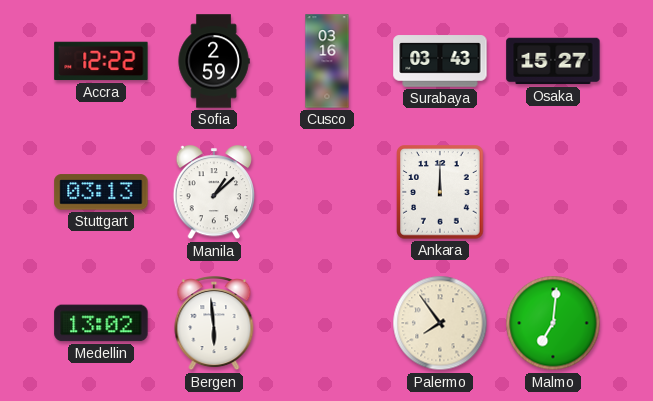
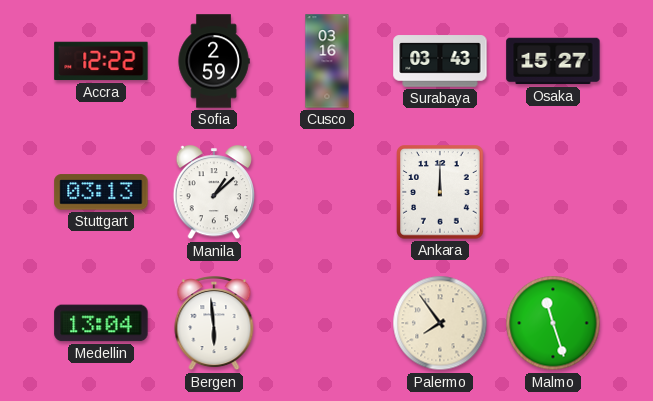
Medellin: 13:02 -> 13:04 (101, 323)
Malmo: 7:01 -> 11:27 (553, 323)
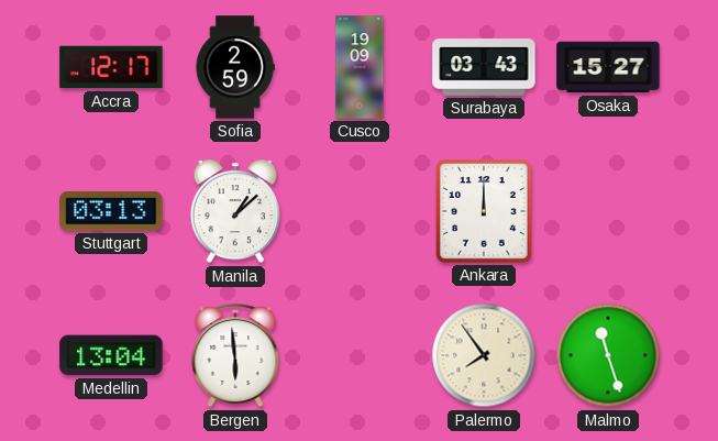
Accra: 12:22 -> 12:17 (111, 67)
Cusco: 03:16 -> 19:09 (360, 67)
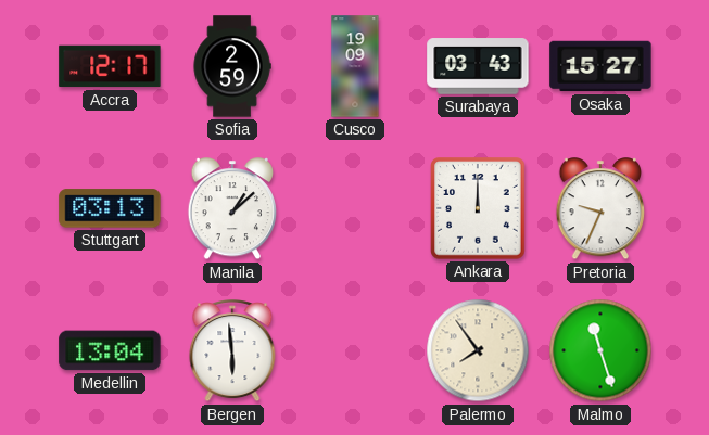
Pretoria: none -> 9:34 (600, 209)
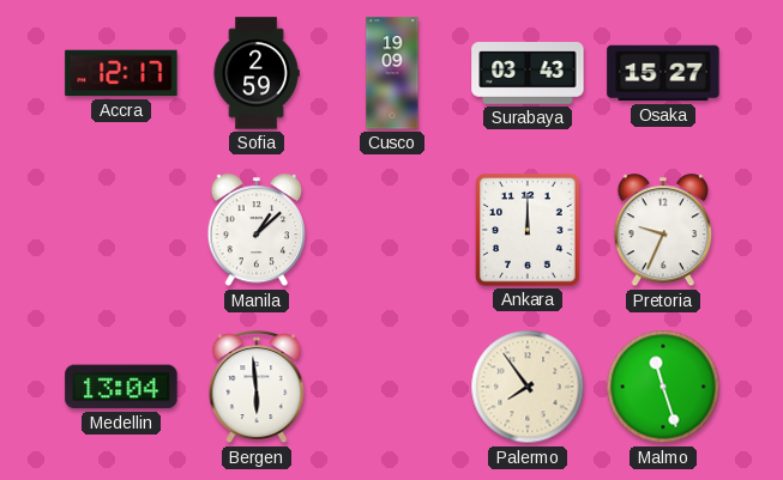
Stuttgart: 03:13 -> none (110, 208)
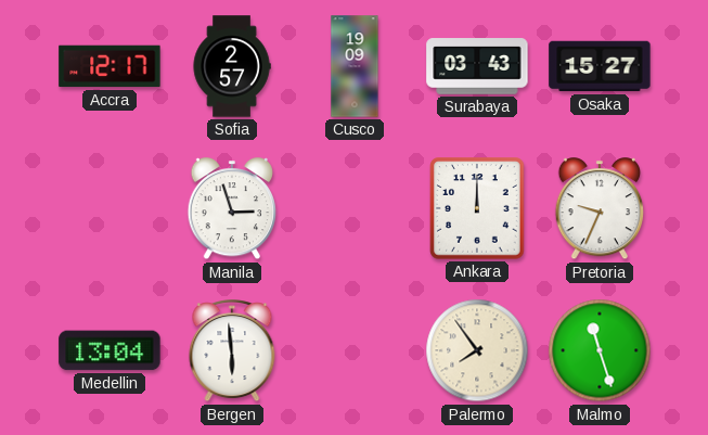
Sofia: 2:59 -> 2:57 (232, 66)
Manila: 1:08 -> 2:57 (232, 209)
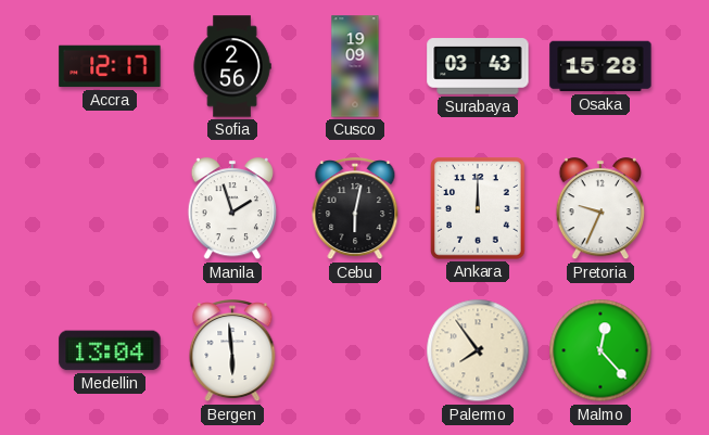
Sofia: 2:57 -> 2:56 (232, 66)
Osaka: 15:27 -> 15:28 (600, 66)
Manila: 2:57 -> 1:57 (232, 209)
Cebu: none -> 6:02 (355, 209)
Malmo: 11:27 -> 12:23 (600, 350)
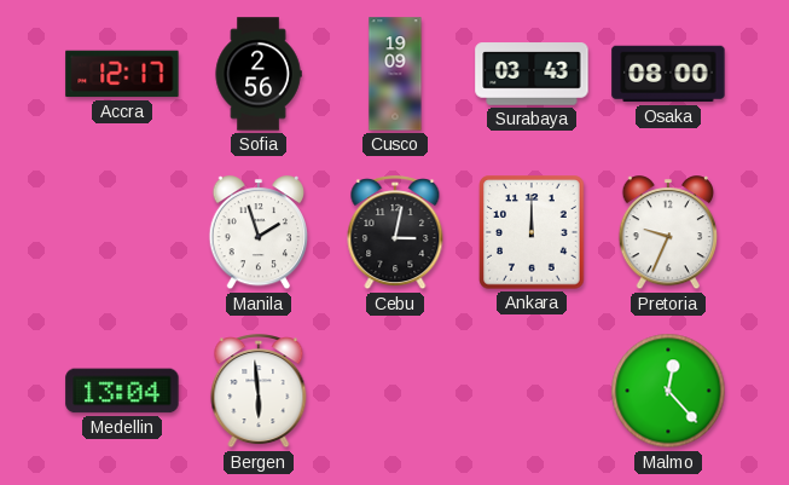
Osaka: 15:28 -> 08:00 (668, 74)
Cebu: 6:02 -> 3:02 (395, 233)
Palermo: 7:54 -> none (478, 350)
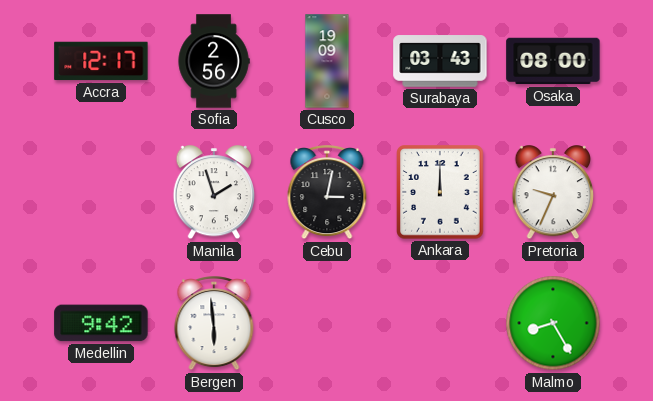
Medellin: 13:04 -> 9:42 (101, 323)
Malmo: 12:23 -> 8:25 (553, 323)
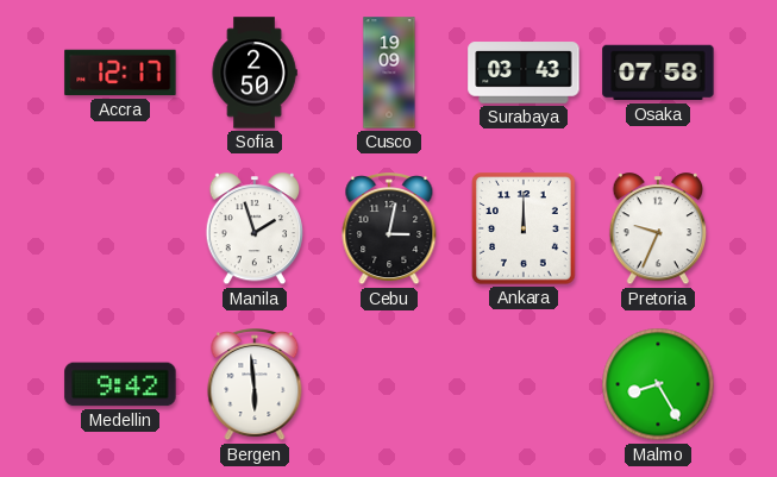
Sofia: 2:56 -> 2:50 (255, 73)
Osaka: 08:00 -> 07:58 (658, 73)
